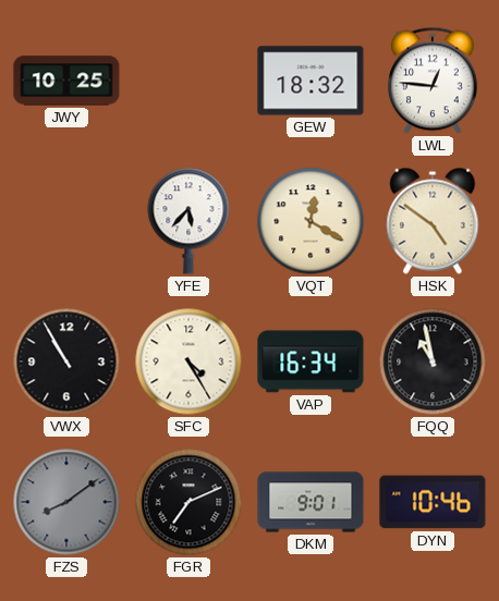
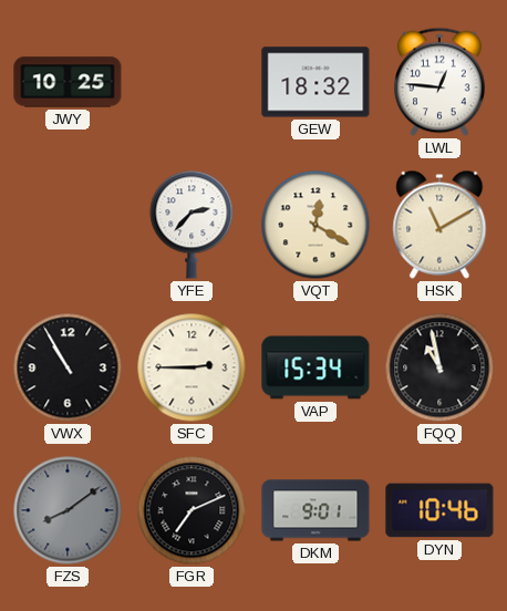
YFE: 5:37 -> 2:37 (192, 225)
HSK: 4:51 -> 11:10 (439, 225)
SFC: 4:25 -> 2:45 (192, 367)
VAP: 16:34 -> 15:34 (315, 367)
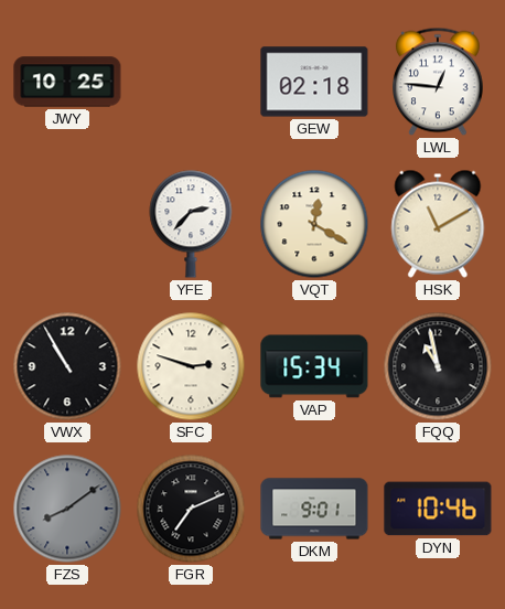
GEW: 18:32 -> 02:18 (314, 82)
SFC: 2:45 -> 2:48 (191, 366)
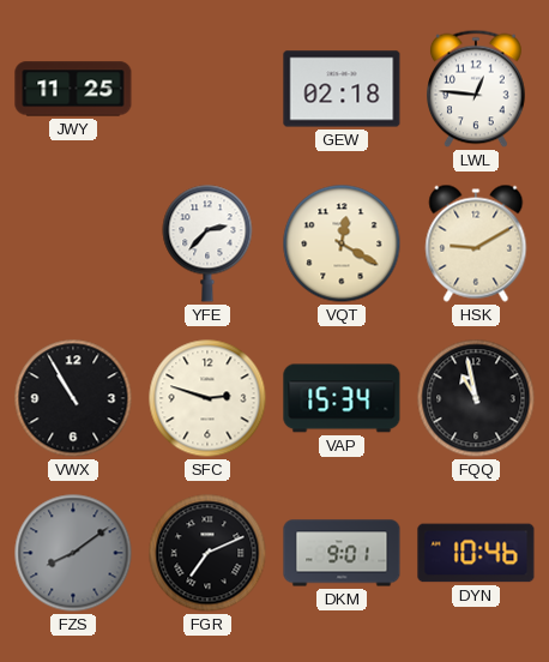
JWY: 10:25 -> 11:25 (73, 89)
HSK: 11:10 -> 9:10 (476, 243)
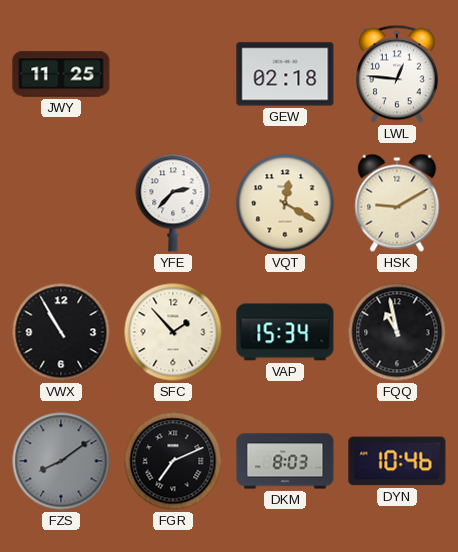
SFC: 2:48 -> 1:53 (173, 332)
DKM: 9:01 -> 8:03 (285, 461)
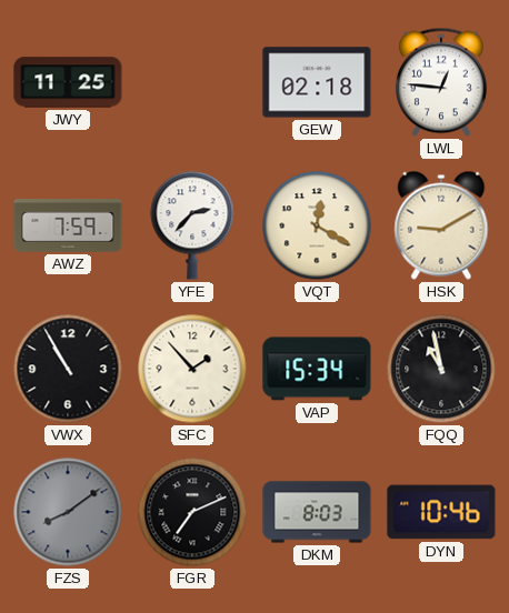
AWZ: none -> 7:59 (68, 227)
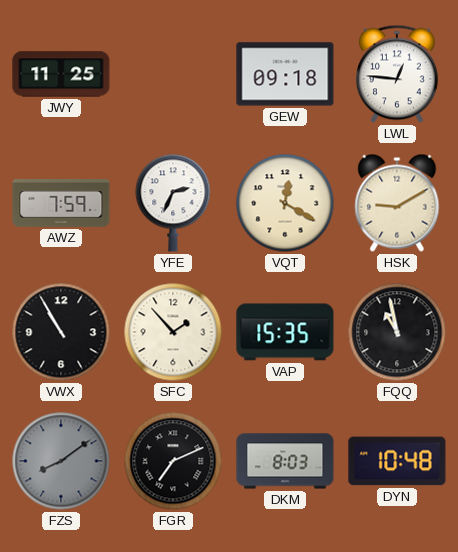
GEW: 02:18 -> 09:18 (285, 74)
YFE: 2:37 -> 2:34 (173, 203)
VAP: 15:34 -> 15:35 (285, 332)
DYN: 10:46 -> 10:48 (397, 461)
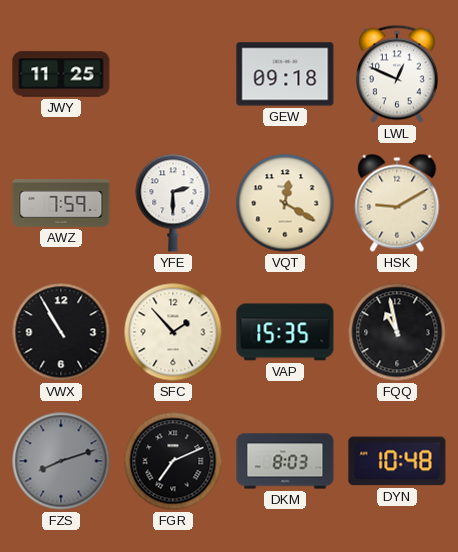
LWL: 12:46 -> 12:49 (398, 74)
YFE: 2:34 -> 2:30 (173, 203)
FZS: 8:09 -> 8:12 (61, 461)
